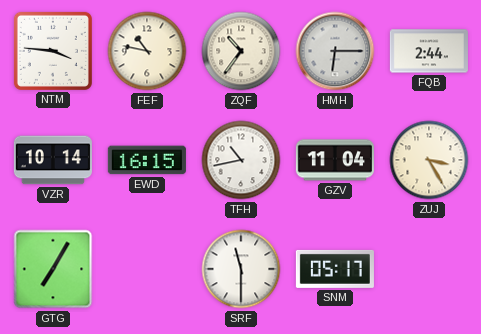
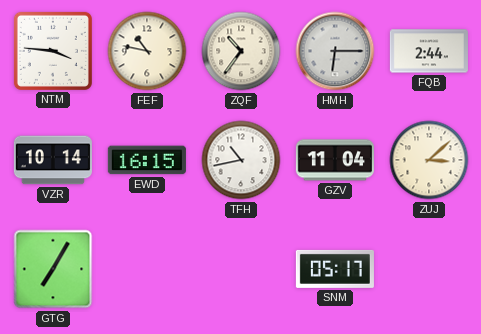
ZUJ: 3:25 -> 3:08 (429, 160)
SRF: 11:30 -> none (241, 269)
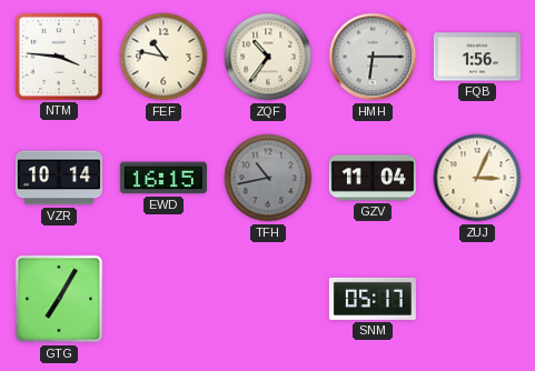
FQB: 2:44 -> 1:56 (477, 57)
TFH dial: white -> grey (268, 178)
ZUJ: 3:08 -> 3:04 (477, 178)
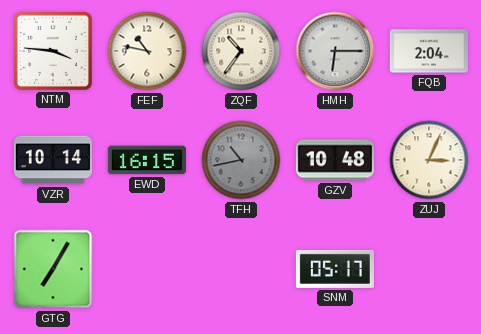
FQB: 1:56 -> 2:04 (429, 51)
GZV: 11:04 -> 10:48 (335, 160)
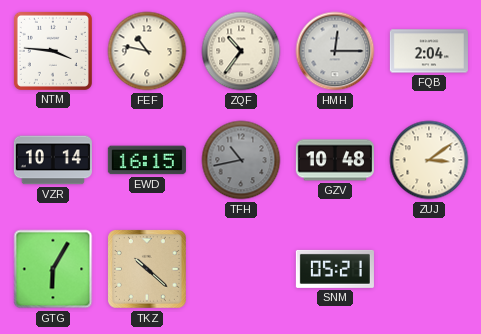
HMH: 6:15 -> 12:15 (335, 51)
ZUJ: 3:04 -> 3:09 (429, 160)
GTG: 7:05 -> 6:05 (53, 269)
TKZ: none -> 10:22 (148, 270)
SNM: 05:17 -> 05:21 (335, 269)
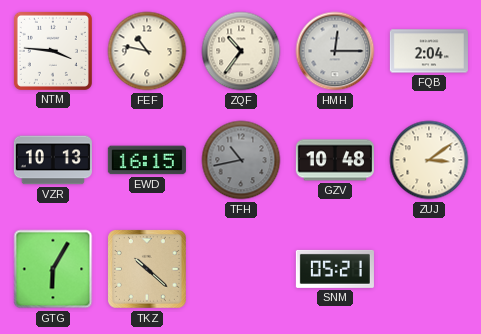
VZR: 10:14 -> 10:13 (53, 160)
